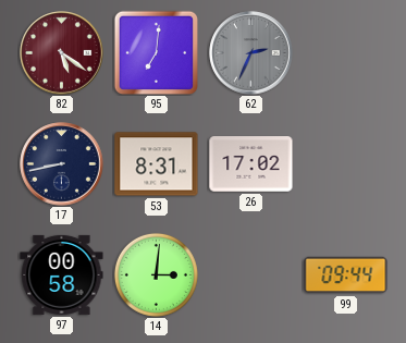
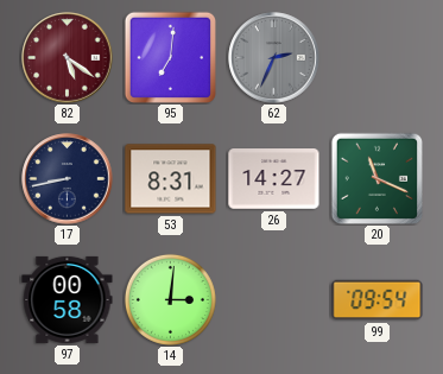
26: 17:02 -> 14:27 (274, 179)
20: none -> 11:19 (376, 178)
99: 09:44 -> 09:54 (378, 300)
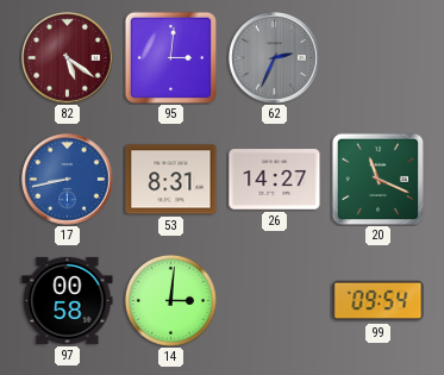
95: 7:01 -> 3:01 (170, 57)
17 dial: navy -> blue (68, 180)
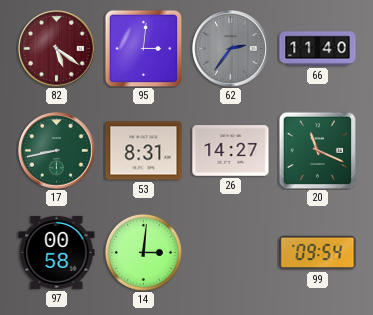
62: 2:34 -> 2:36 (231, 49)
66: none -> 11:40 (318, 49)
17 dial: blue -> green (57, 151)
